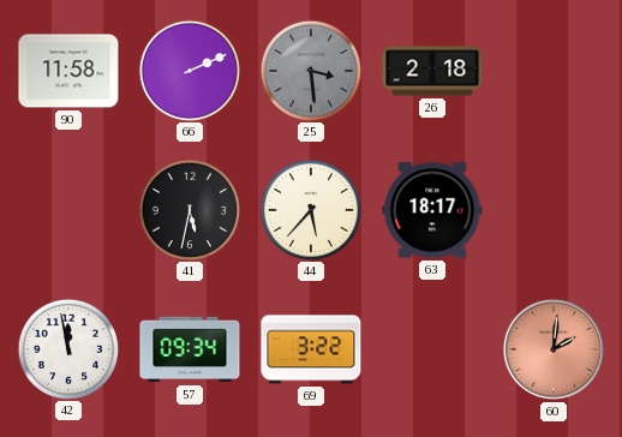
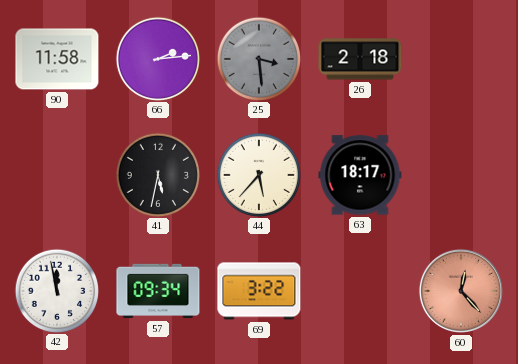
66: 2:11 -> 2:14 (157, 58)
60: 2:01 -> 12:23 (461, 291)
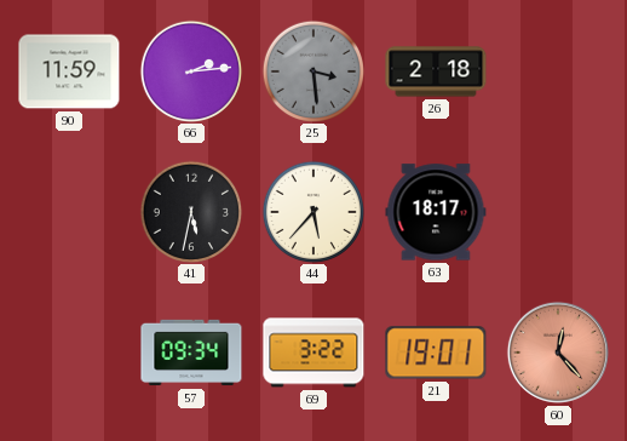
90: 11:58 -> 11:59 (69, 71)
42: 11:58 -> none (56, 290)
21: none -> 19:01 (436, 353)
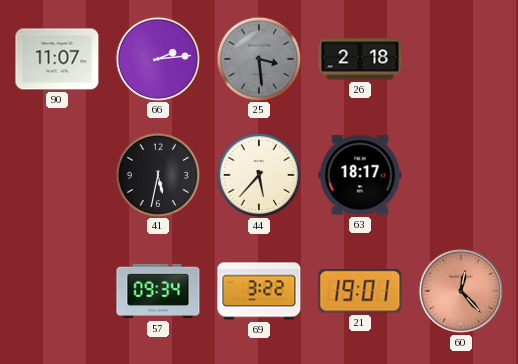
90: 11:59 -> 11:07 (57, 59)
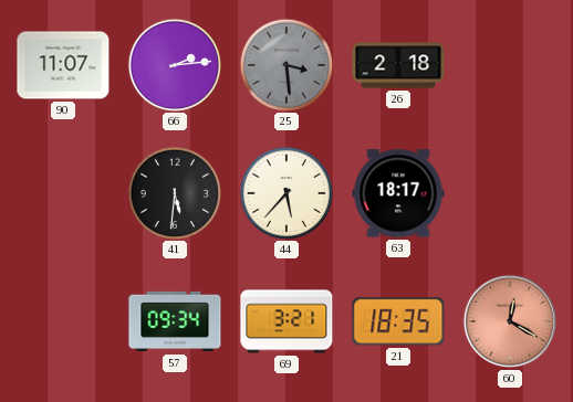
41: 5:32 -> 5:31 (174, 192)
69: 3:22 -> 3:21 (286, 321)
21: 19:01 -> 18:35 (398, 321)
60: 12:23 -> 12:20 (510, 321)
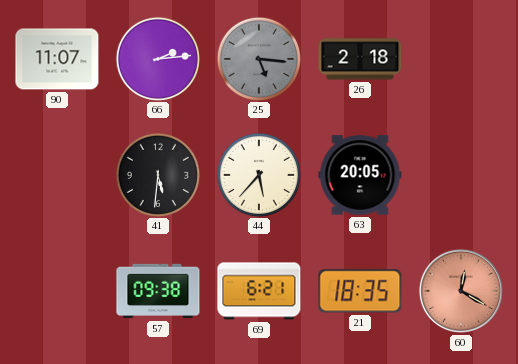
25: 3:29 -> 5:16 (258, 58)
63: 18:17 -> 20:05 (360, 175)
57: 09:34 -> 09:38 (158, 291)
69: 3:21 -> 6:21 (259, 291)
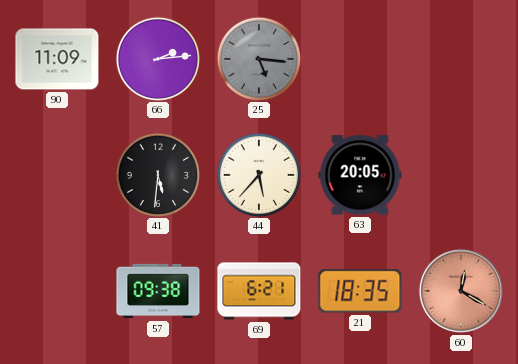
90: 11:07 -> 11:09 (57, 59)
26: 2:18 -> none (360, 59)
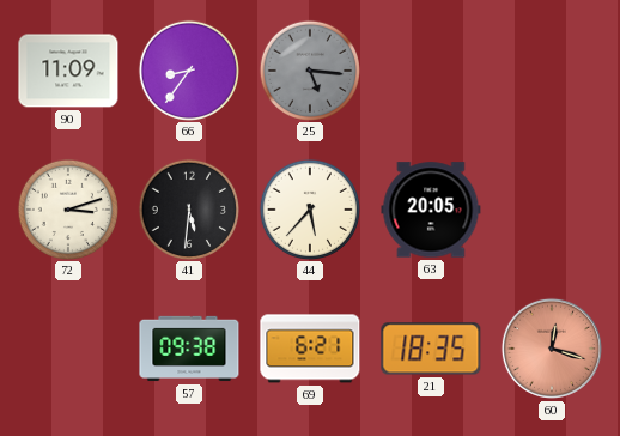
66: 2:14 -> 8:36 (188, 69)
72: none -> 3:12 (67, 208)
60: 12:20 -> 12:18 (552, 349)
